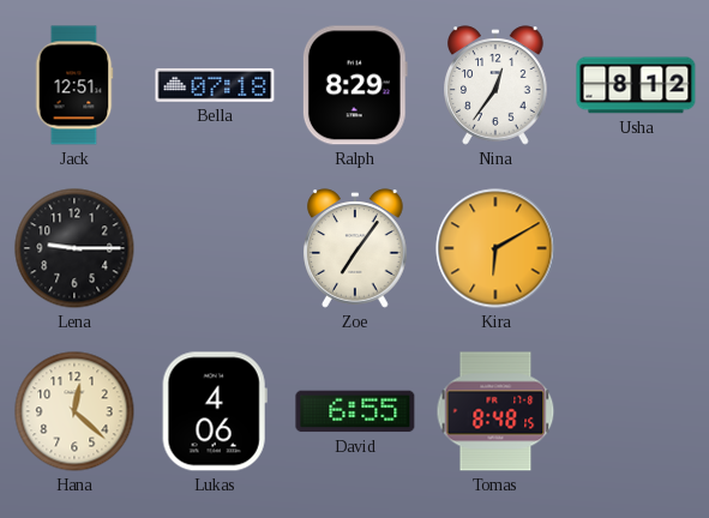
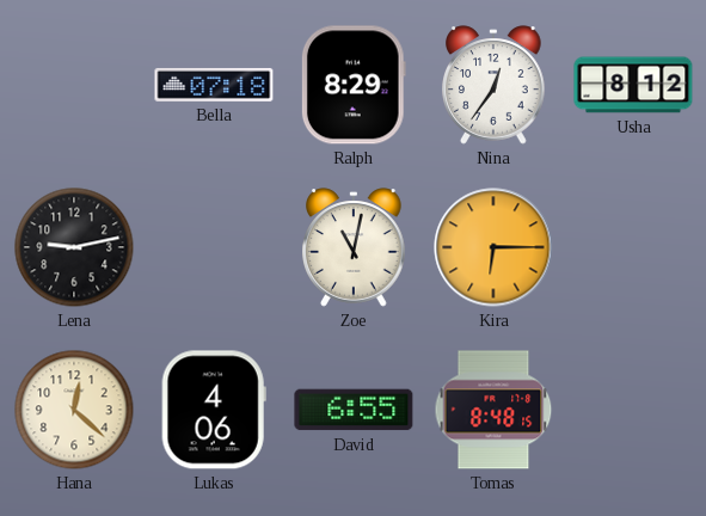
Jack: 12:51 -> none (74, 85)
Lena: 9:15 -> 9:13 (74, 247)
Zoe: 7:06 -> 11:02 (354, 247)
Kira: 6:10 -> 6:15 (493, 247)
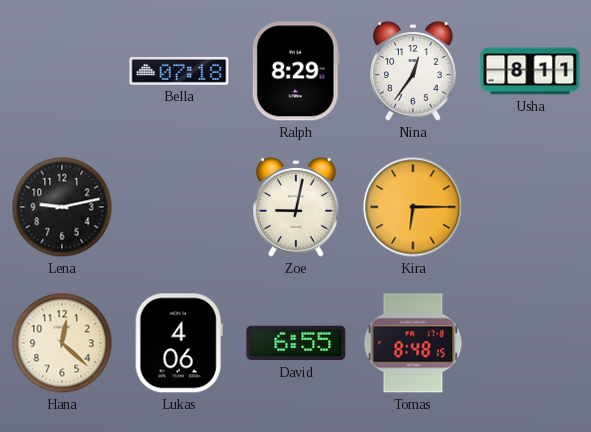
Usha: 8:12 -> 8:11 (530, 71)
Zoe: 11:02 -> 9:02 (296, 207)
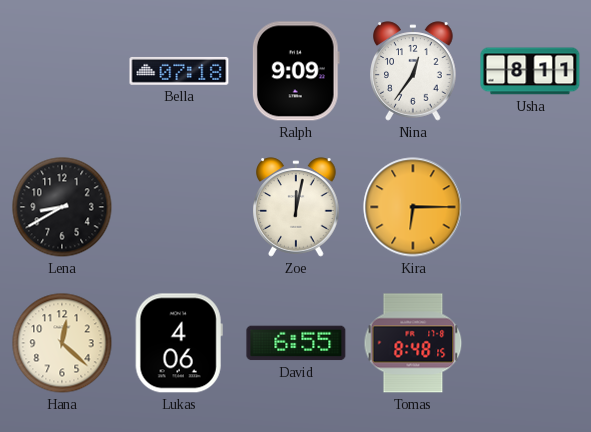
Ralph: 8:29 -> 9:09 (296, 71)
Lena: 9:13 -> 8:40 (62, 207)
Zoe: 9:02 -> 12:02 (296, 207)
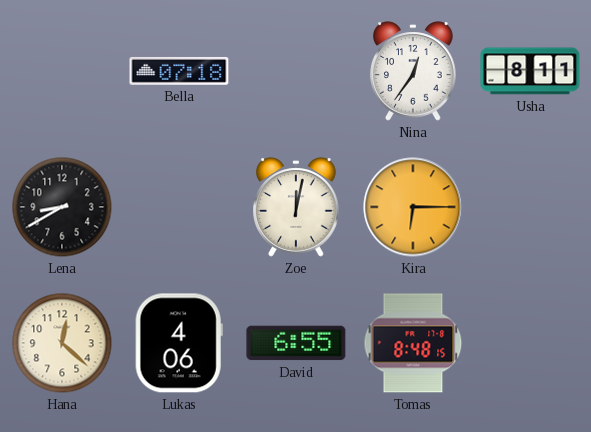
Ralph: 9:09 -> none (296, 71)
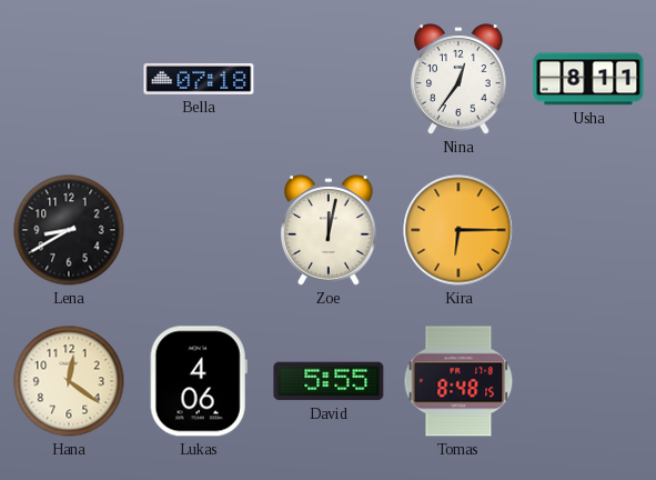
Hana: 12:22 -> 12:21 (69, 381)
David: 6:55 -> 5:55 (329, 381)
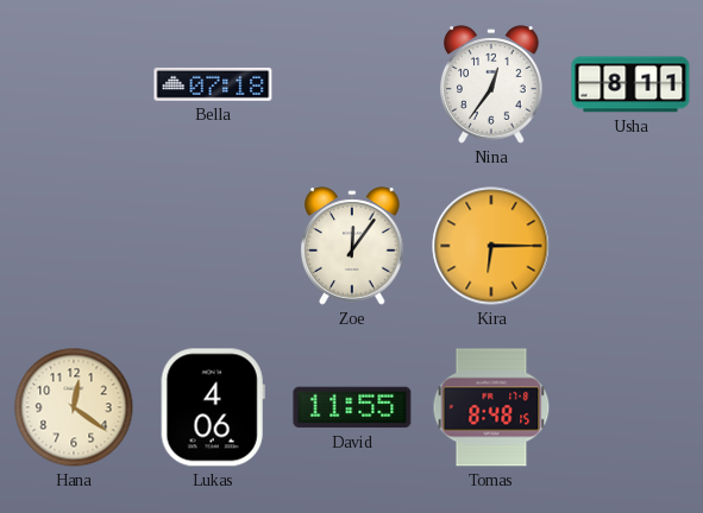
Lena: 8:40 -> none (69, 230)
Zoe: 12:02 -> 12:06 (352, 246)
David: 5:55 -> 11:55 (352, 407)
